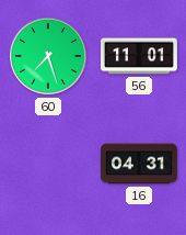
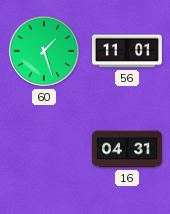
60: 7:27 -> 1:27 (45, 52)
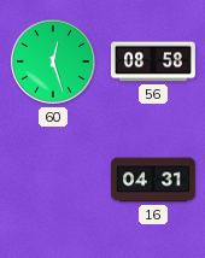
60: 1:27 -> 12:27 (54, 63)
56: 11:01 -> 08:58 (154, 61)
